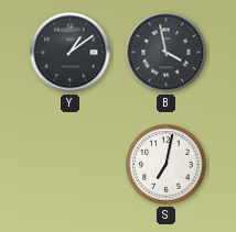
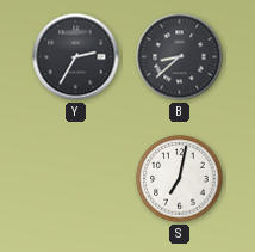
Y: 1:09 -> 2:35 (76, 57)
B: 3:58 -> 8:38 (180, 57)
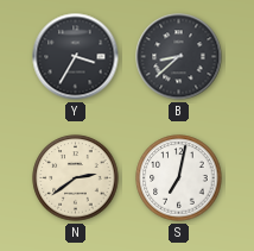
Y: 2:35 -> 3:35 (76, 57)
N: none -> 2:39 (76, 178)
